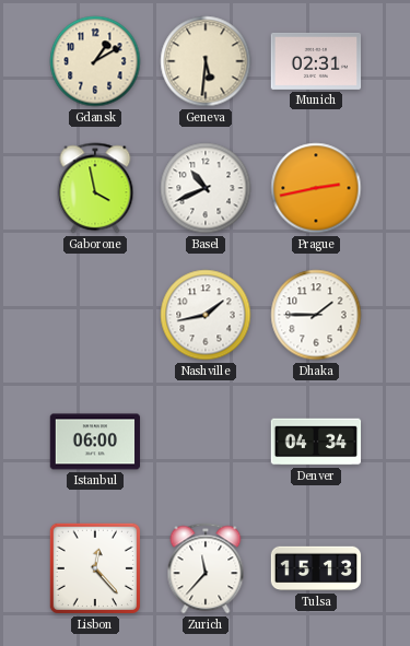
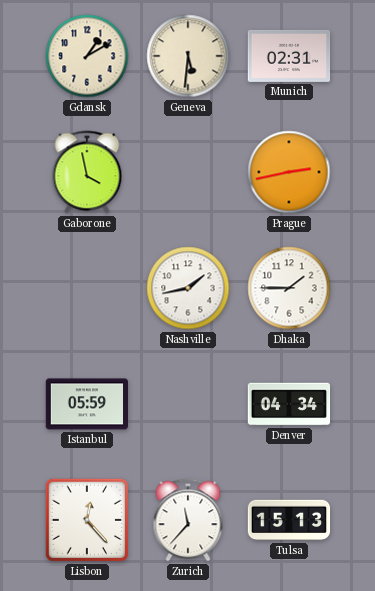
Basel: 10:41 -> none (206, 188)
Istanbul: 06:00 -> 05:59 (87, 404)
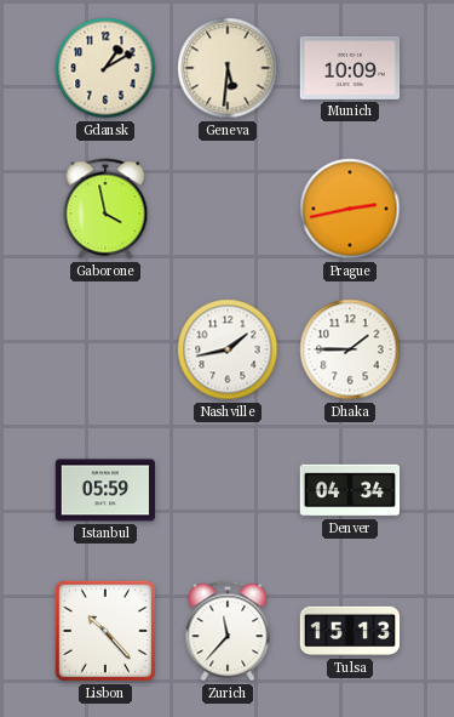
Munich: 02:31 -> 10:09 (350, 68)
Lisbon: 12:23 -> 10:23 (105, 631)
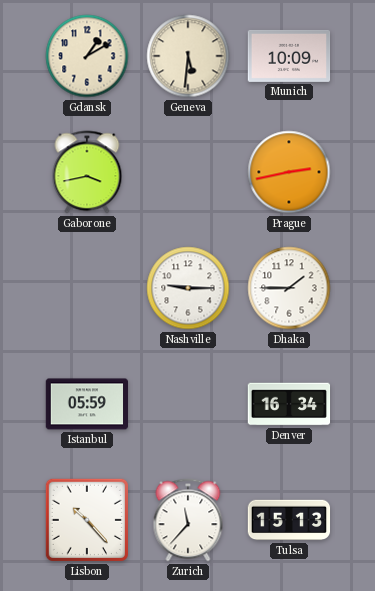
Gaborone: 3:58 -> 3:43 (87, 172)
Nashville: 1:43 -> 9:15 (188, 288)
Denver: 04:34 -> 16:34 (289, 404)
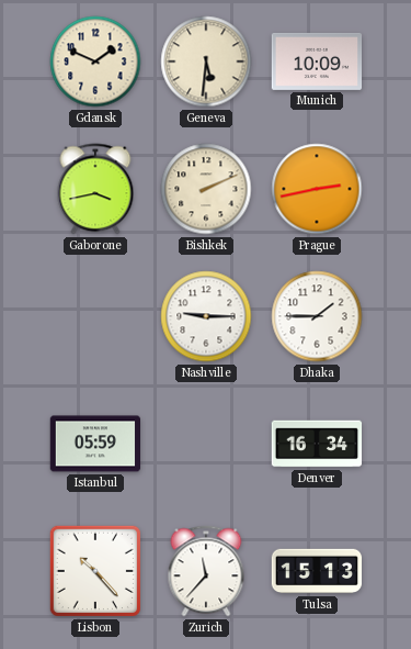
Gdansk: 1:10 -> 1:49 (95, 61)
Bishkek: none -> 2:11 (206, 189)
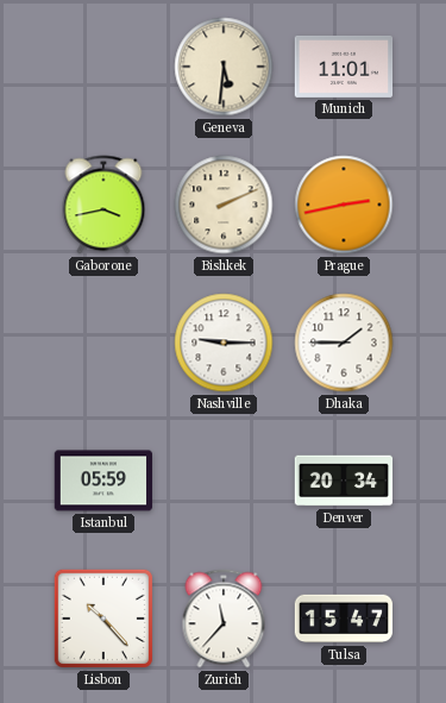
Gdansk: 1:49 -> none (95, 61)
Munich: 10:09 -> 11:01 (344, 67)
Denver: 16:34 -> 20:34 (344, 481)
Tulsa: 15:13 -> 15:47 (344, 619)
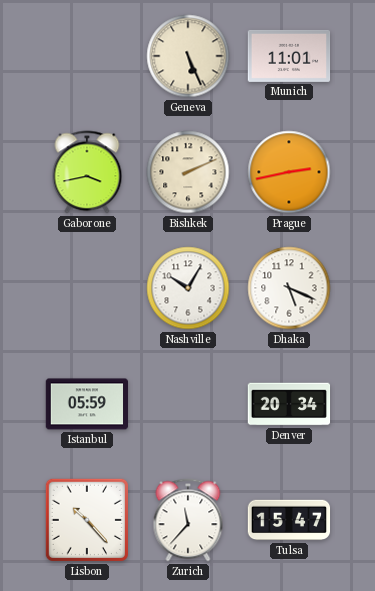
Geneva: 5:31 -> 5:26 (188, 56)
Nashville: 9:15 -> 10:05 (188, 288)
Dhaka: 1:45 -> 5:19 (289, 288)
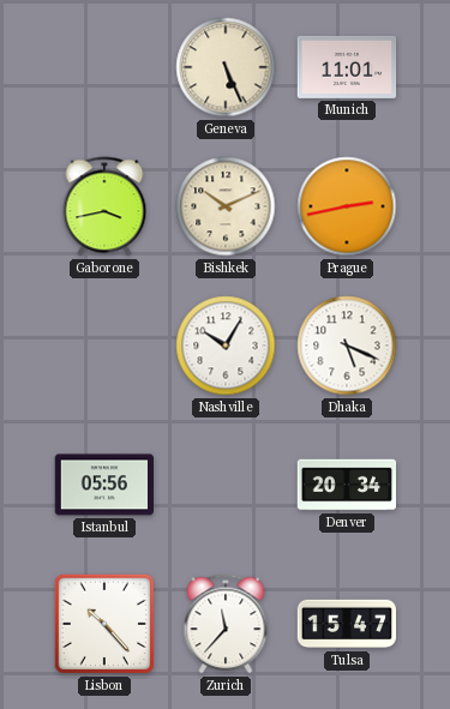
Bishkek: 2:11 -> 10:11 (226, 206)
Istanbul: 05:59 -> 05:56 (104, 485)
